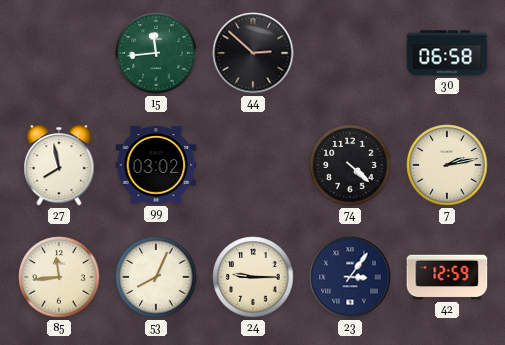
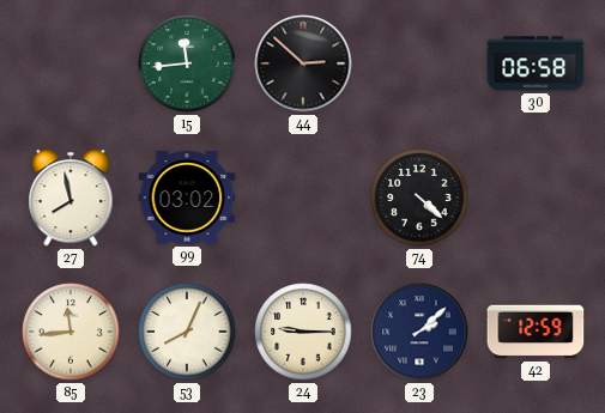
7: 2:13 -> none (447, 165)
23: 3:06 -> 2:08 (419, 332)
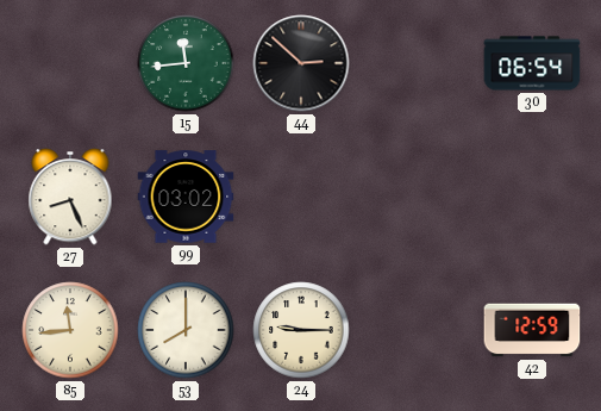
30: 06:58 -> 06:54 (532, 63)
27: 7:58 -> 8:26 (70, 197)
74: 4:22 -> none (419, 198)
53: 8:04 -> 8:00 (186, 330)
23: 2:08 -> none (419, 332)
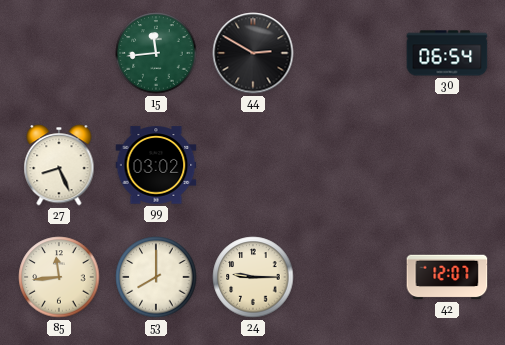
44: 2:52 -> 2:50 (253, 53)
42: 12:59 -> 12:07 (447, 277)
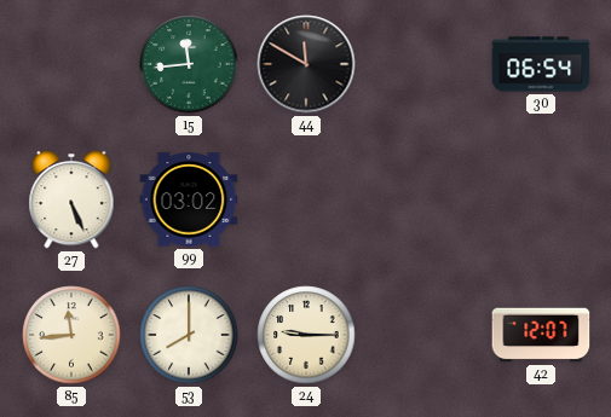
44: 2:50 -> 11:50 (306, 64)
27: 8:26 -> 5:26 (71, 199)
